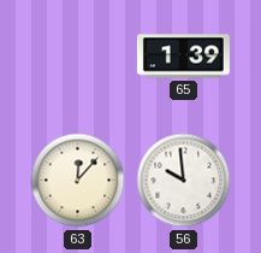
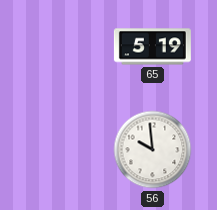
65: 1:39 -> 5:19 (152, 47)
63: 12:07 -> none (78, 181)
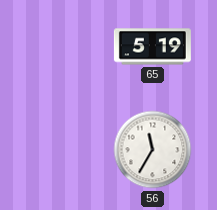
56: 9:59 -> 11:35 (153, 150)
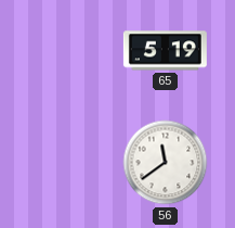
56: 11:35 -> 11:39 (166, 163)
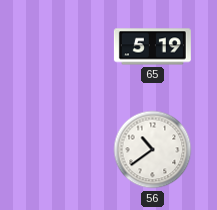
56: 11:39 -> 10:39 (153, 150)
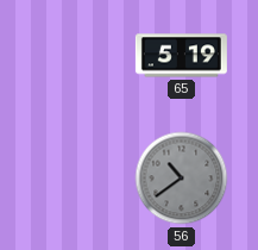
56 dial: white -> grey (182, 179)
